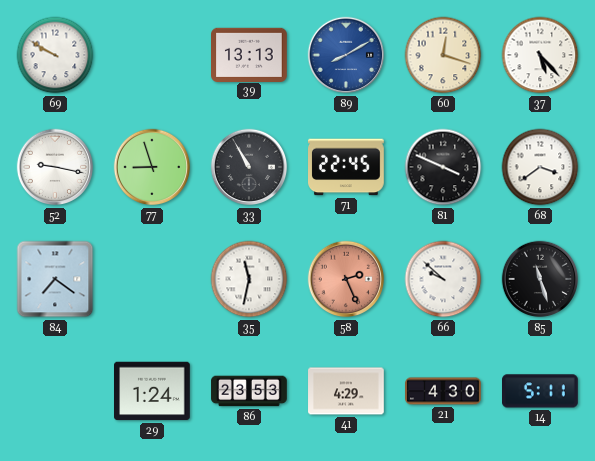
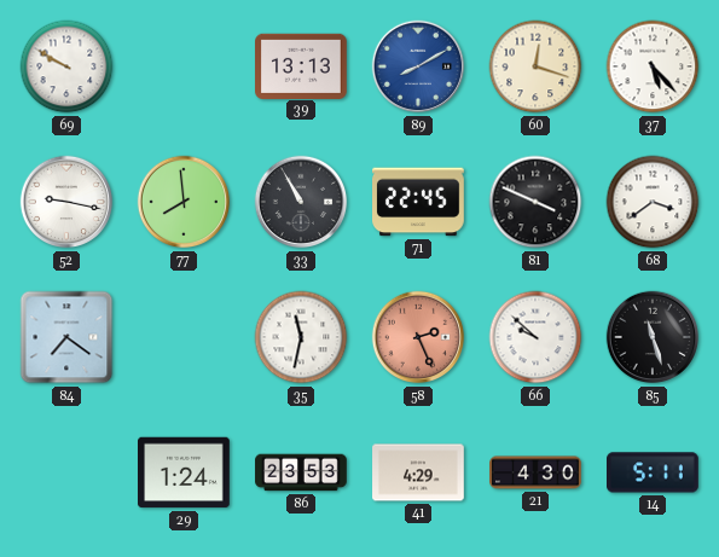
77: 8:57 -> 7:59 (184, 202)
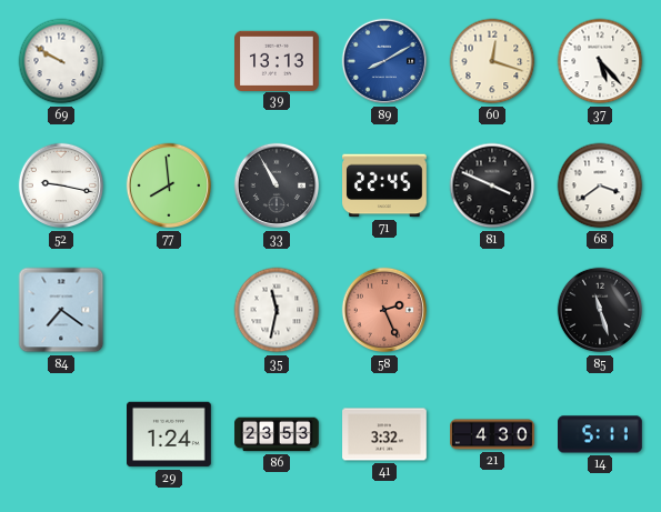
66: 9:52 -> none (535, 337)
41: 4:29 -> 3:32 (384, 434)
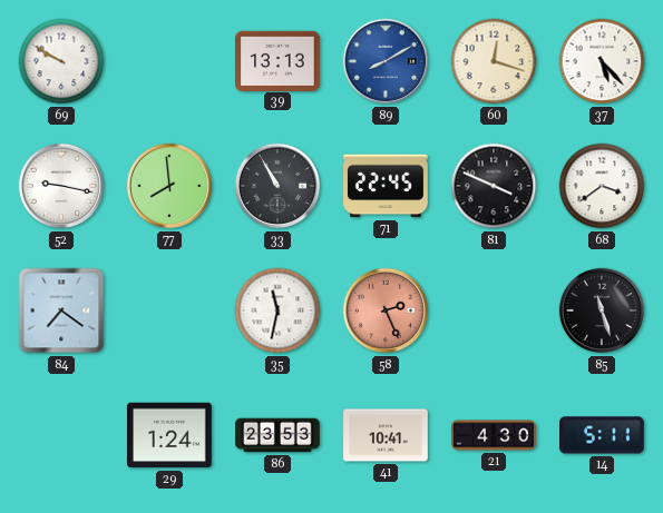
41: 3:32 -> 10:41 (386, 435)
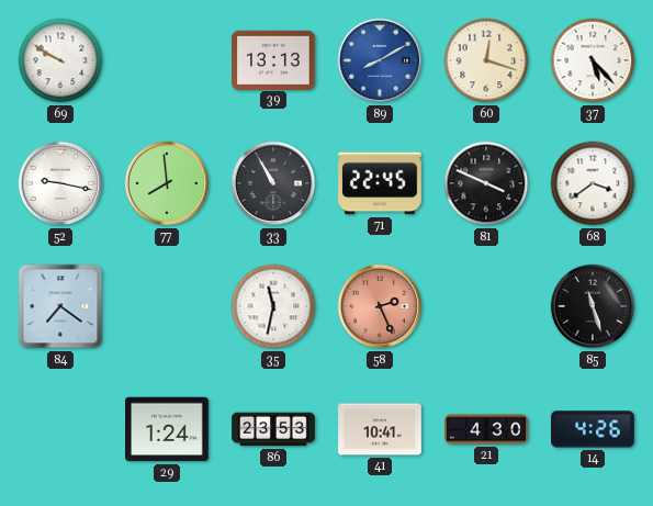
14: 5:11 -> 4:26 (594, 429)
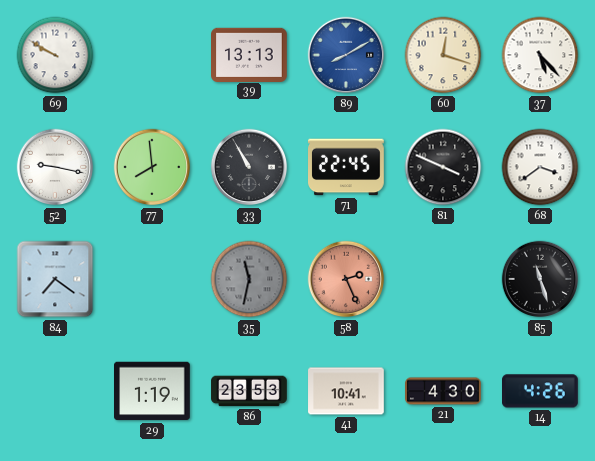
35 dial: white -> grey (249, 279)
29: 1:24 -> 1:19 (153, 391)
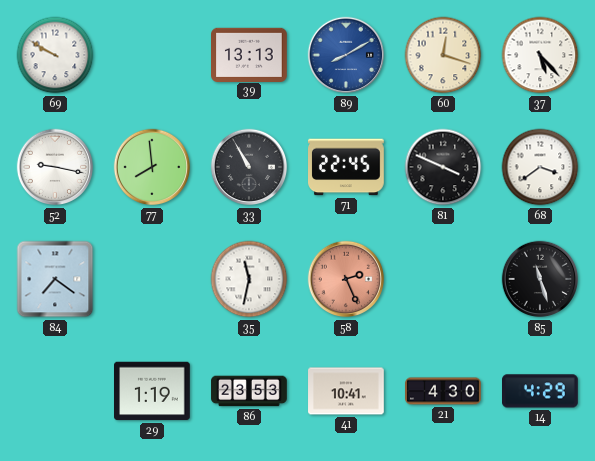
35 dial: grey -> white (249, 279)
14: 4:26 -> 4:29 (541, 391)
